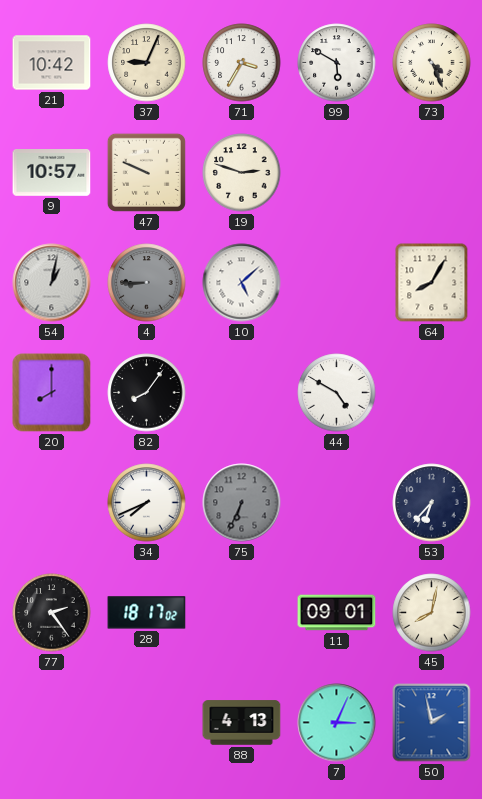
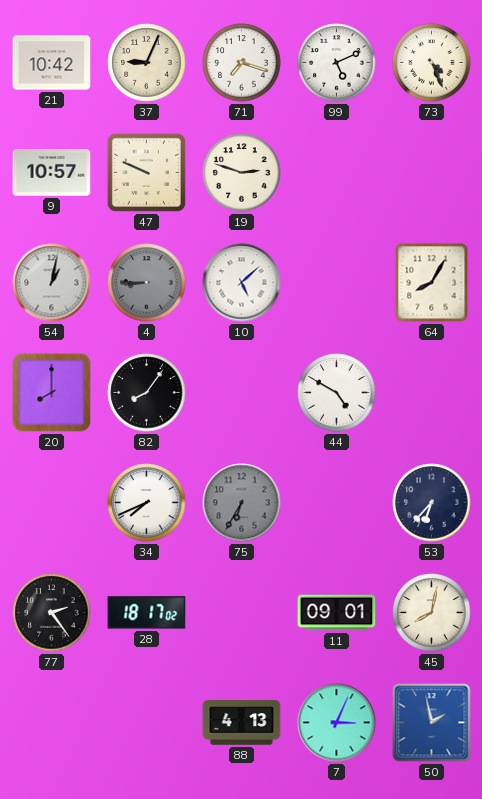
71: 3:35 -> 7:18 (242, 63)
99: 5:50 -> 5:11 (337, 63)
75: 6:34 -> 6:35 (242, 503)
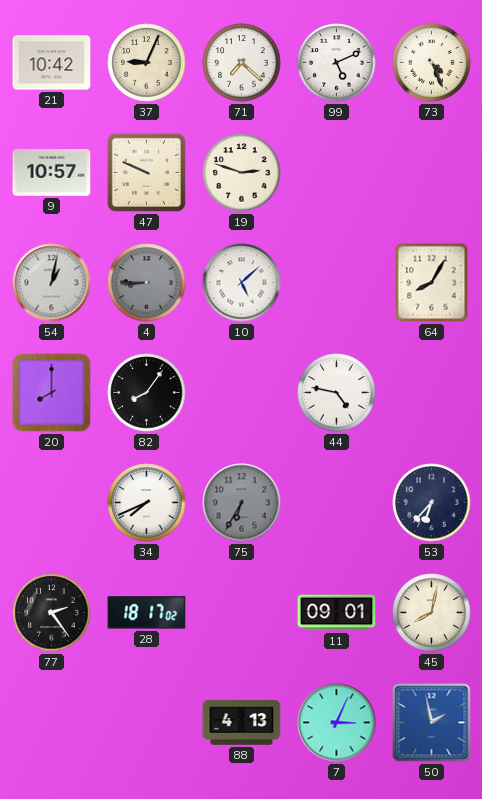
71: 7:18 -> 7:22 (242, 63)
44: 4:50 -> 4:47 (337, 393)
